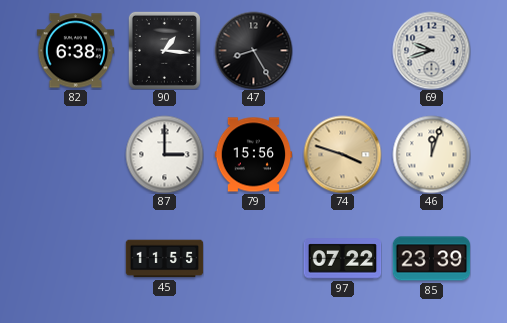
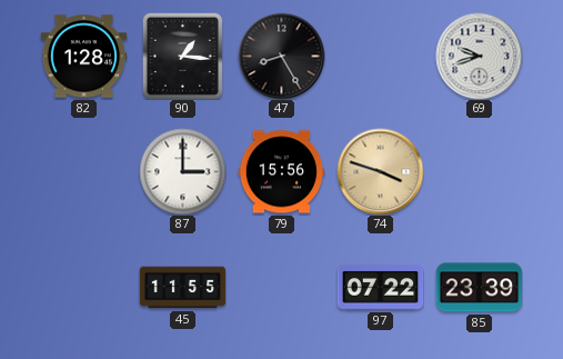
82: 6:38 -> 1:28 (83, 57)
46: 12:03 -> none (431, 154)
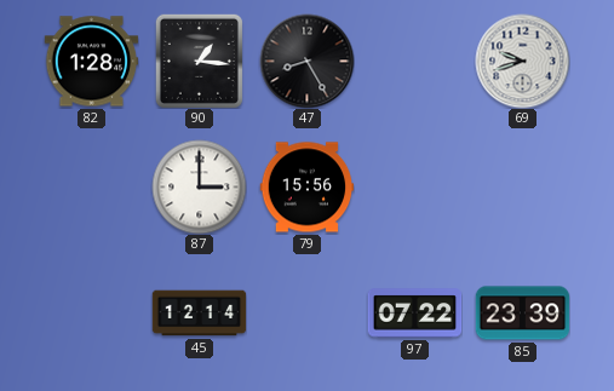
74: 3:48 -> none (380, 171)
45: 11:55 -> 12:14 (199, 314)
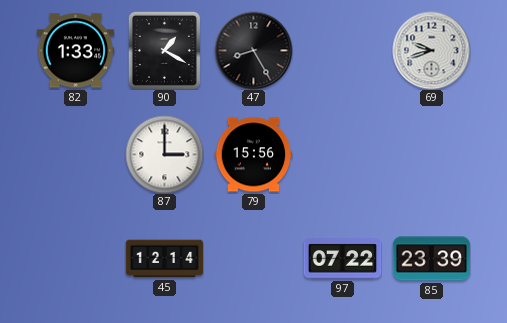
82: 1:28 -> 1:33 (75, 51)
90: 1:16 -> 1:20 (164, 50)
